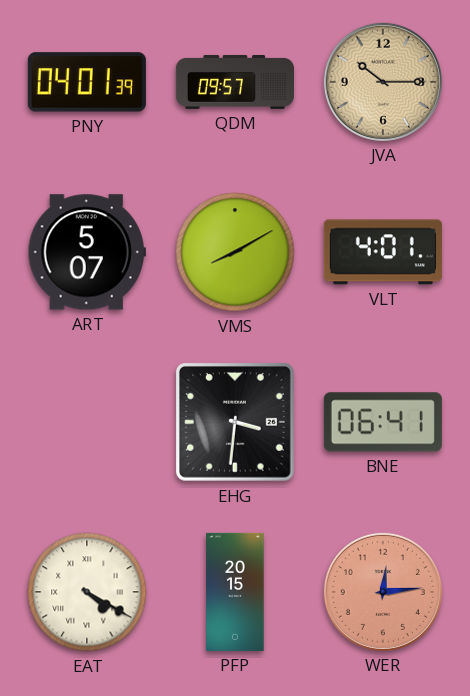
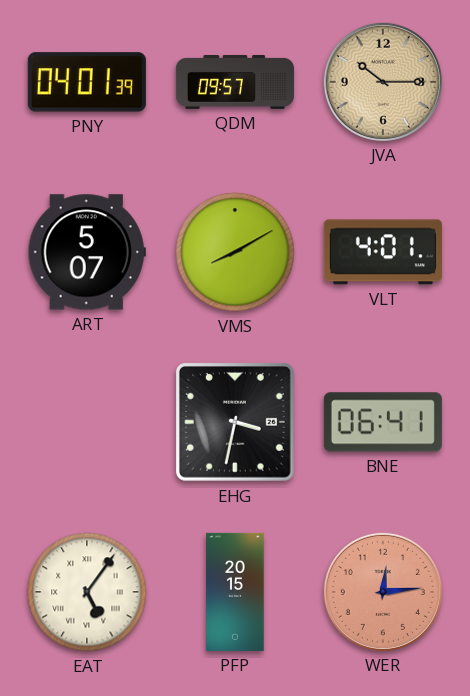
EHG: 3:31 -> 3:32 (235, 422)
EAT: 4:20 -> 5:06 (87, 592)
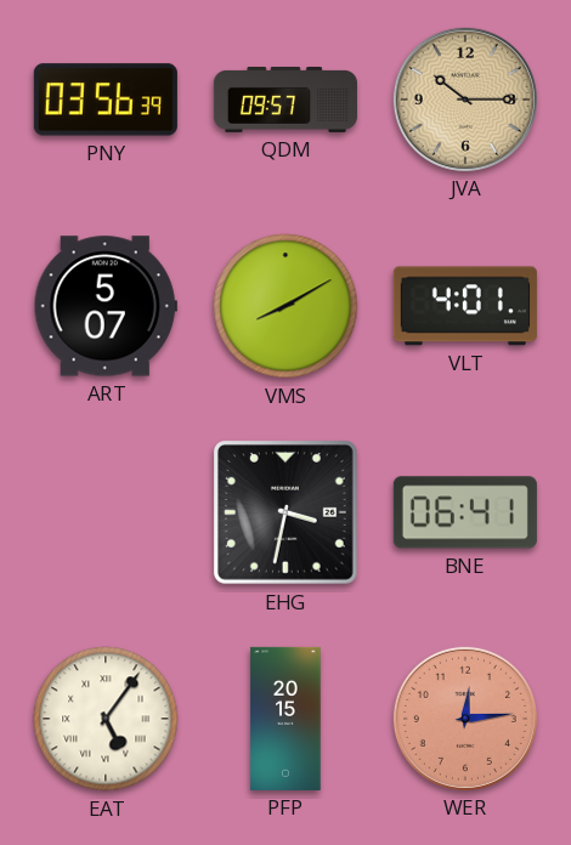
PNY: 04:01 -> 03:56 (106, 100)
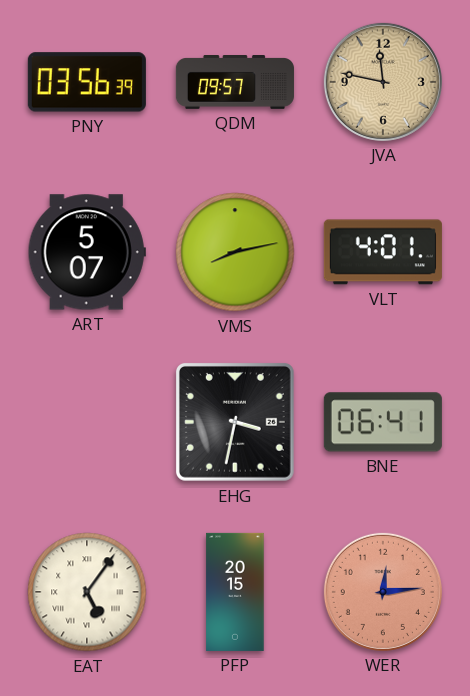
JVA: 10:15 -> 11:47 (383, 82)
VMS: 8:10 -> 8:13 (235, 252)
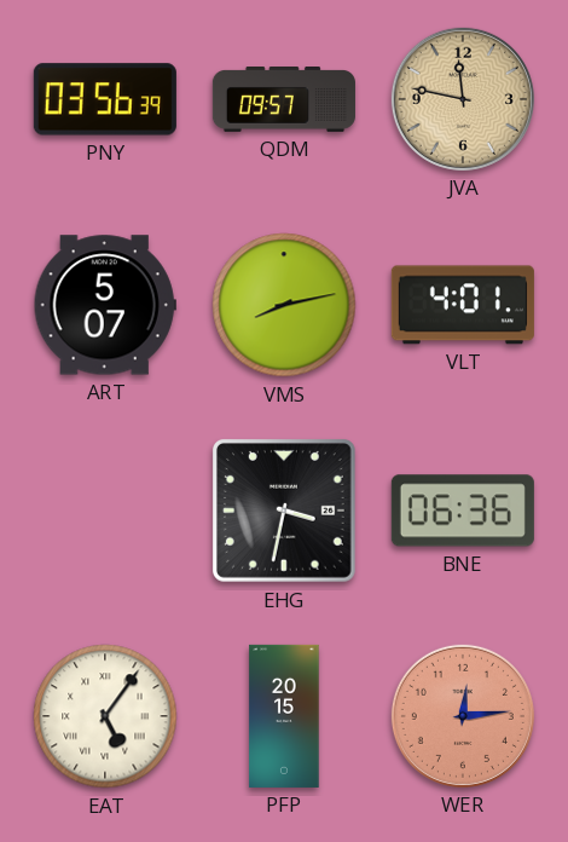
BNE: 06:41 -> 06:36 (463, 511)
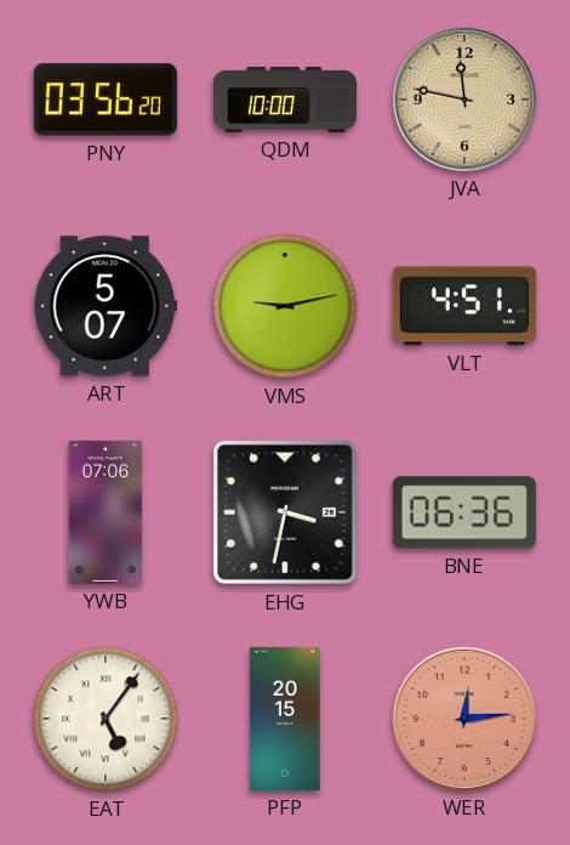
PNY: 03:56:39 -> 03:56:20 (106, 100)
QDM: 09:57 -> 10:00 (285, 101)
VMS: 8:13 -> 9:13 (285, 306)
VLT: 4:01 -> 4:51 (464, 306)
YWB: none -> 07:06 (106, 512)
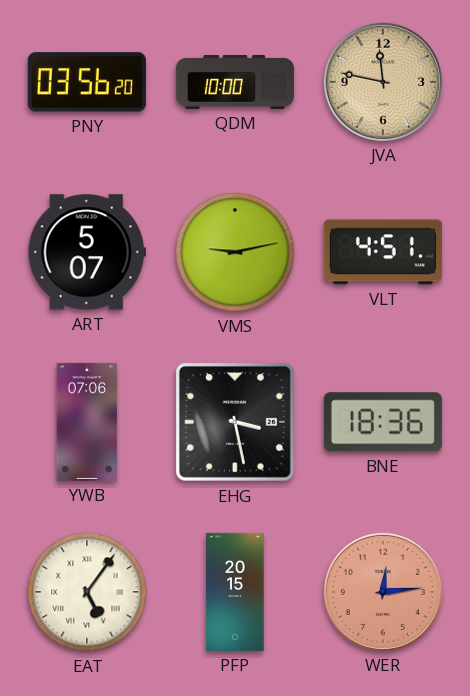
EHG: 3:32 -> 3:28 (235, 422)
BNE: 06:36 -> 18:36 (383, 422)
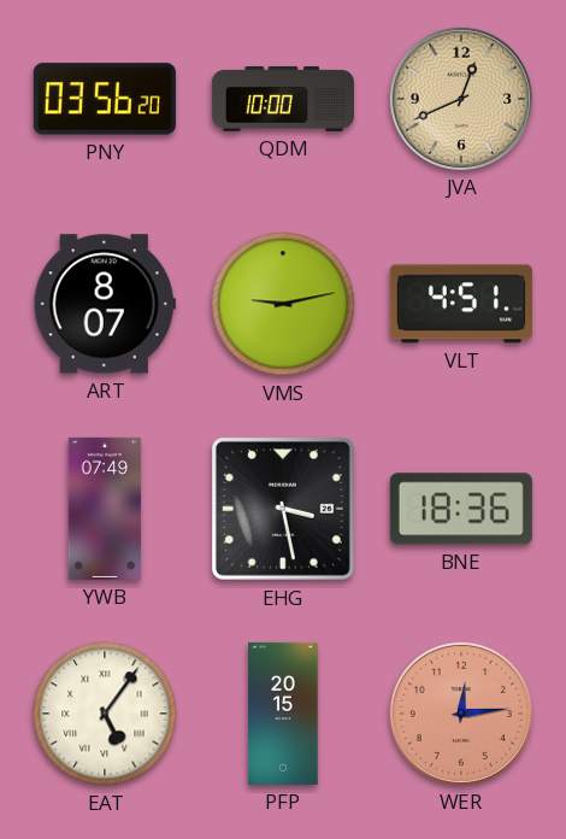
JVA: 11:47 -> 12:41 (461, 99)
ART: 5:07 -> 8:07 (105, 304)
YWB: 07:06 -> 07:49 (105, 509)
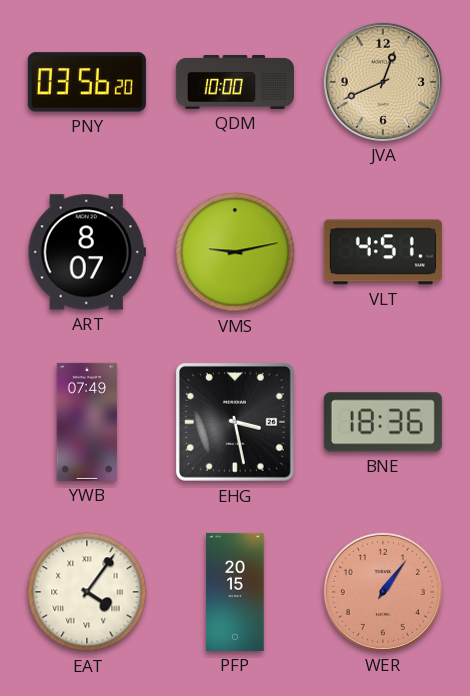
EAT: 5:06 -> 4:06 (87, 592)
WER: 12:14 -> 1:06 (383, 592)
